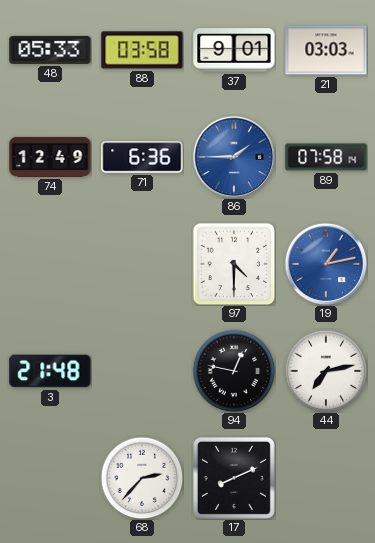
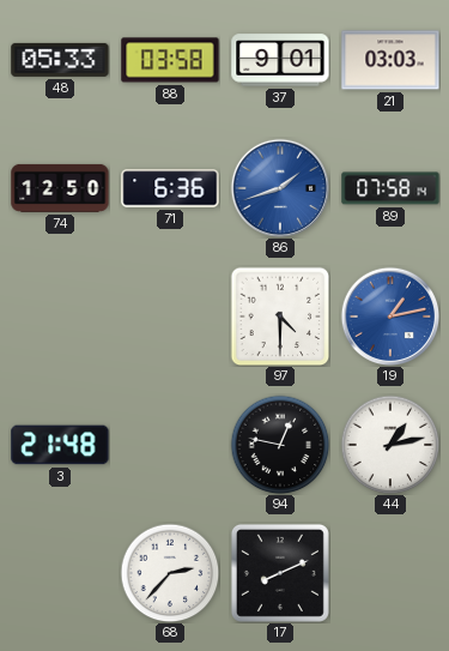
74: 12:49 -> 12:50 (60, 188)
86: 1:45 -> 1:42 (280, 188)
44: 7:13 -> 1:13 (390, 445)
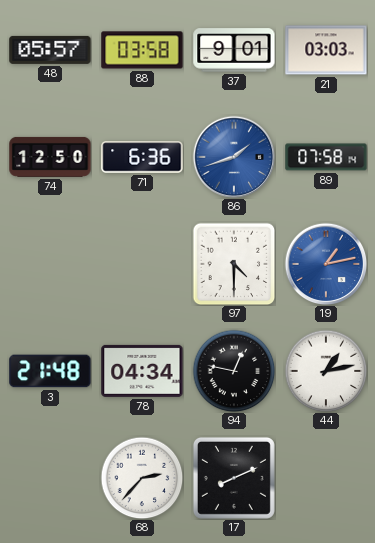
48: 05:33 -> 05:57 (50, 50)
78: none -> 04:34 (142, 371)
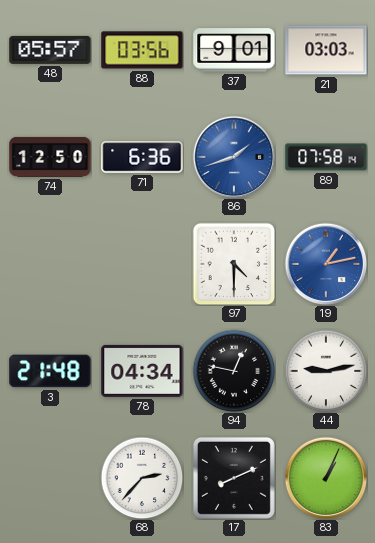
88: 03:58 -> 03:56 (142, 50)
44: 1:13 -> 9:13 (326, 371)
83: none -> 1:04 (326, 478)
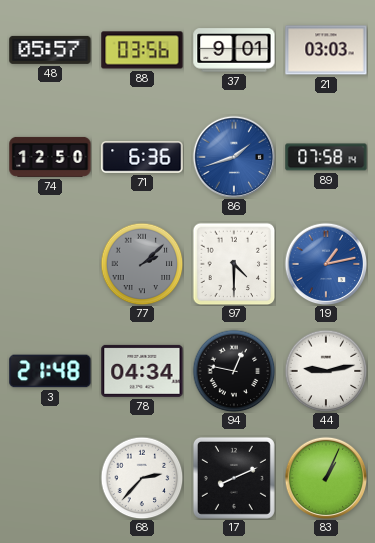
77: none -> 2:08 (142, 264)
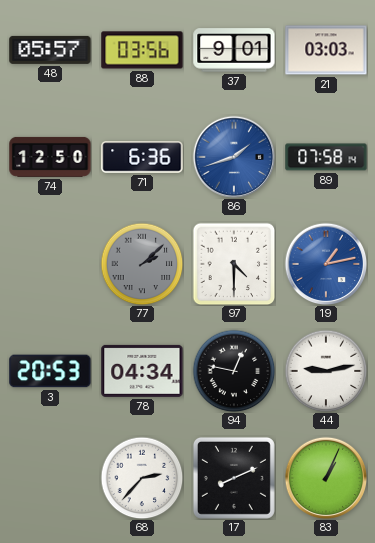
3: 21:48 -> 20:53 (50, 371)
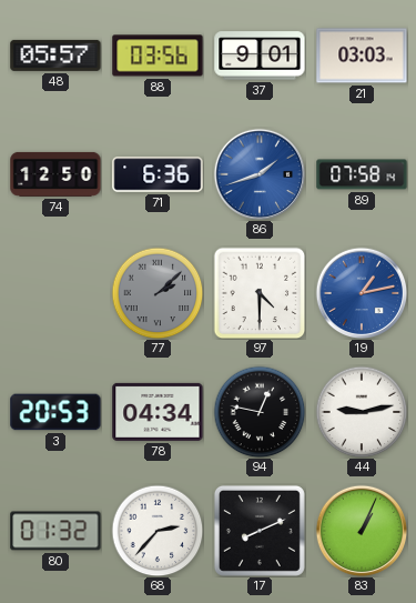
80: none -> 01:32 (55, 531)
